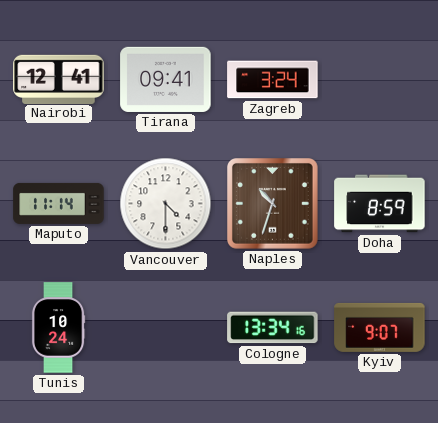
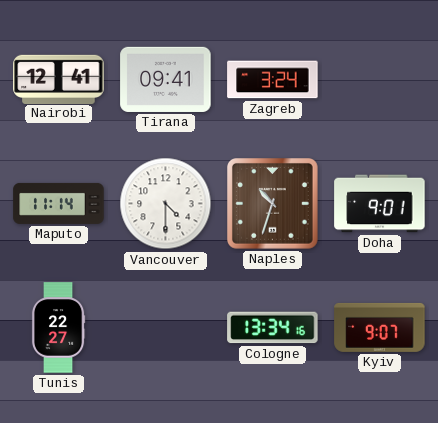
Doha: 8:59 -> 9:01 (380, 204)
Tunis: 10:24 -> 22:27 (58, 328)
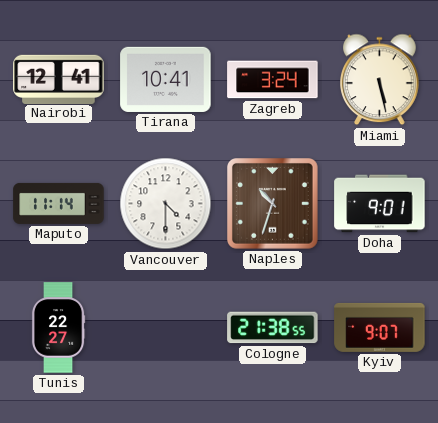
Tirana: 09:41 -> 10:41 (166, 79)
Miami: none -> 5:28 (380, 80)
Cologne: 13:34 -> 21:38 (273, 328)
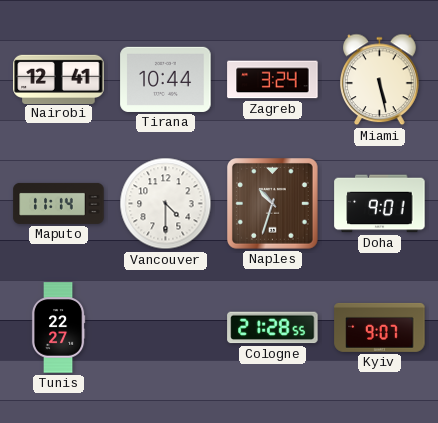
Tirana: 10:41 -> 10:44 (166, 79)
Cologne: 21:38 -> 21:28 (273, 328)
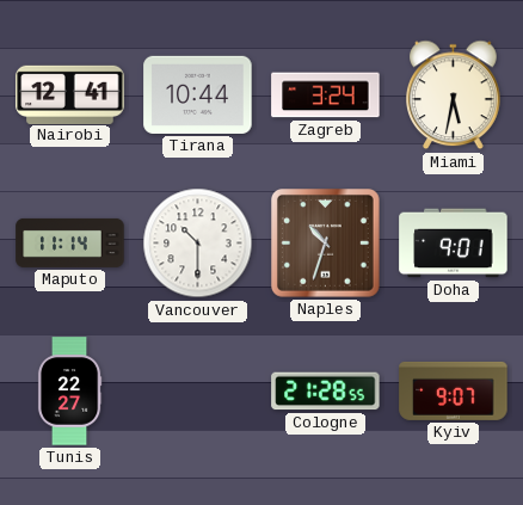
Miami: 5:28 -> 5:32 (454, 96)
Vancouver: 4:30 -> 10:30 (198, 244)
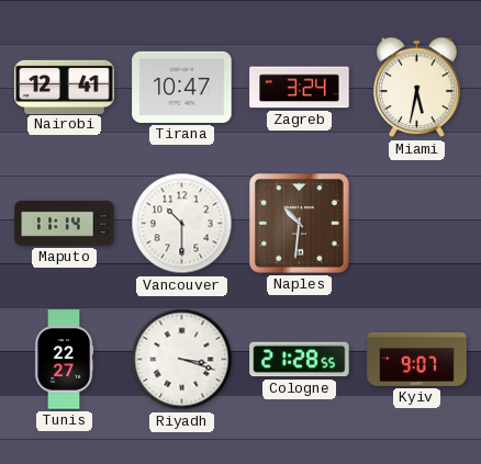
Tirana: 10:44 -> 10:47 (182, 87)
Naples: 10:33 -> 10:31 (300, 224)
Doha: 9:01 -> none (454, 244)
Riyadh: none -> 3:18 (182, 360)
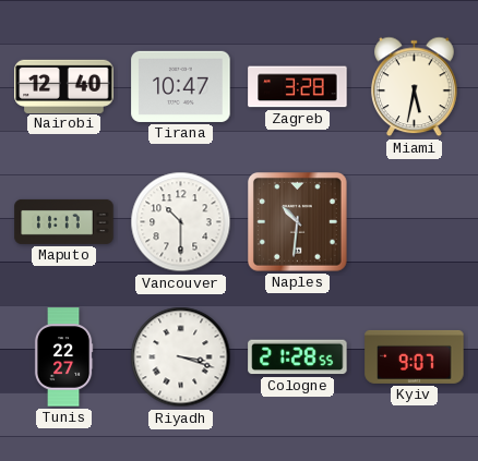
Nairobi: 12:41 -> 12:40 (64, 86)
Zagreb: 3:24 -> 3:28 (298, 87)
Maputo: 11:14 -> 11:17 (64, 221)
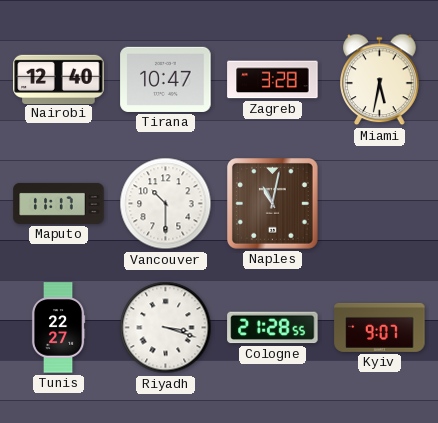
Naples: 10:31 -> 11:02 (273, 204)
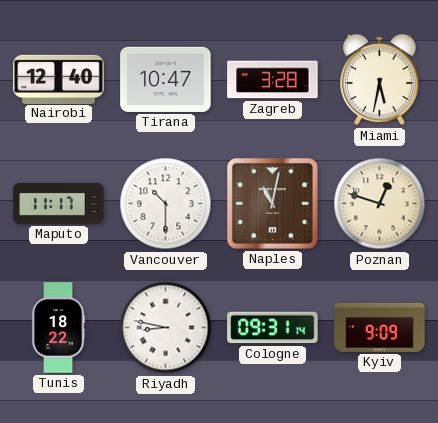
Poznan: none -> 12:48 (380, 204)
Tunis: 22:27 -> 18:22 (58, 328)
Riyadh: 3:18 -> 8:47 (166, 328)
Cologne: 21:28 -> 09:31 (273, 328)
Kyiv: 9:07 -> 9:09 (380, 327)
